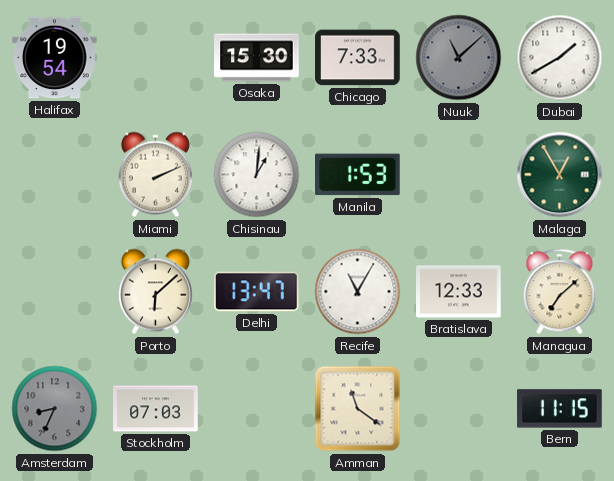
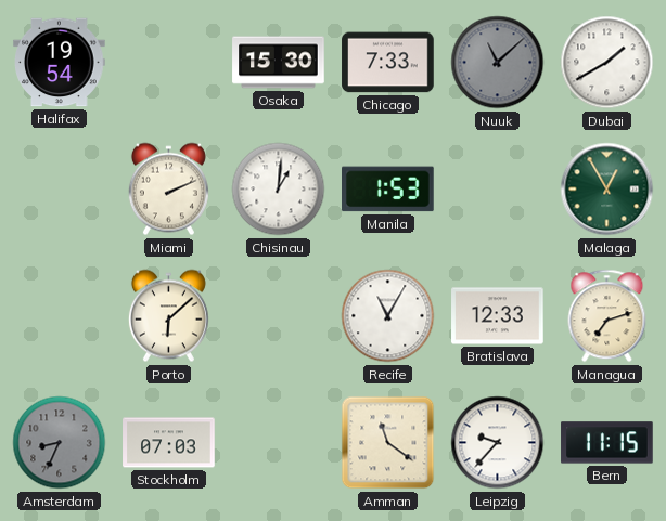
Delhi: 13:47 -> none (256, 292)
Managua: 7:08 -> 7:12 (607, 316)
Leipzig: none -> 9:37 (498, 443)
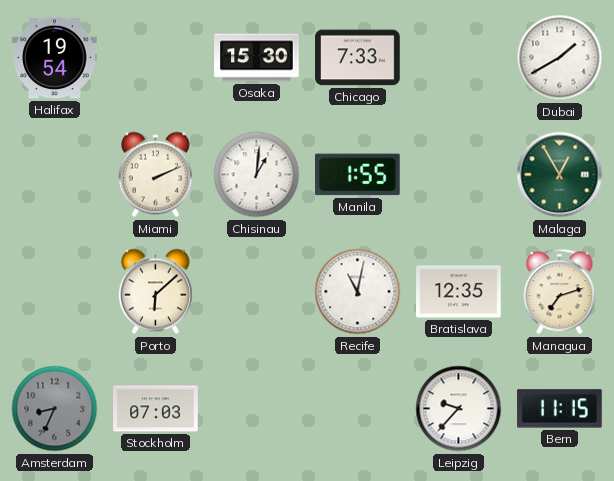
Nuuk: 11:08 -> none (498, 63)
Manila: 1:53 -> 1:55 (358, 175)
Recife: 11:05 -> 11:02 (358, 292)
Bratislava: 12:33 -> 12:35 (459, 292)
Amman: 11:21 -> none (388, 443)
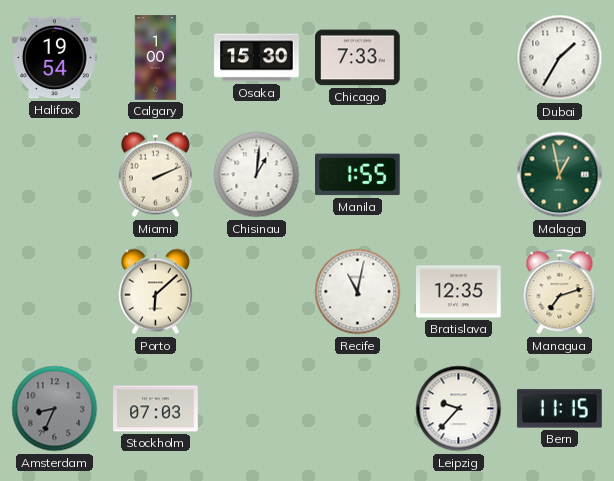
Calgary: none -> 1:00 (156, 58)
Dubai: 1:40 -> 1:35 (560, 58)
Malaga: 12:55 -> 12:58 (560, 175)
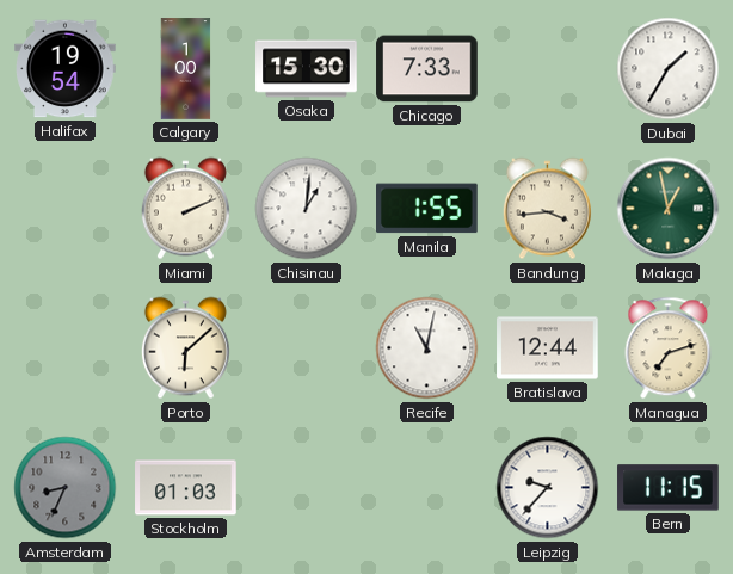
Bandung: none -> 3:44 (547, 209)
Bratislava: 12:35 -> 12:44 (548, 348)
Stockholm: 07:03 -> 01:03 (186, 488)
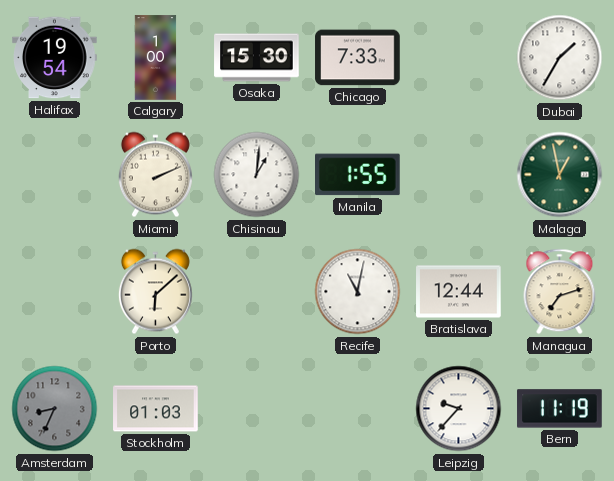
Bandung: 3:44 -> none (547, 209)
Bern: 11:15 -> 11:19 (560, 409)
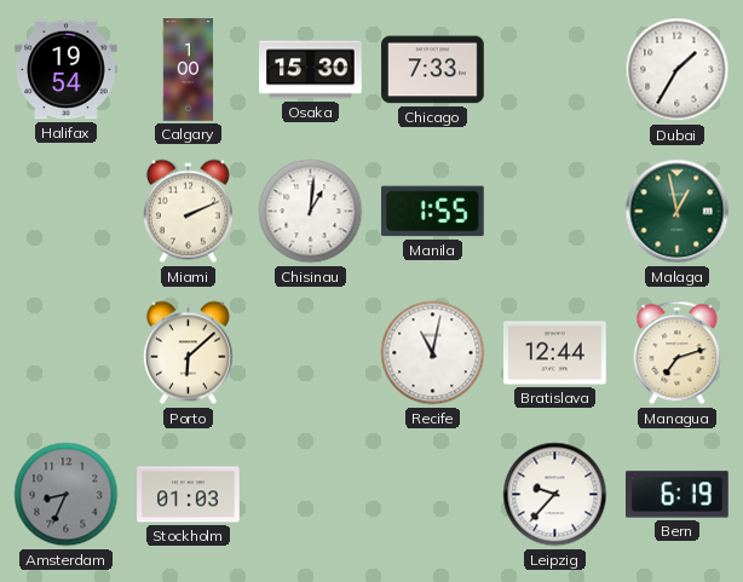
Bern: 11:19 -> 6:19 (678, 495)
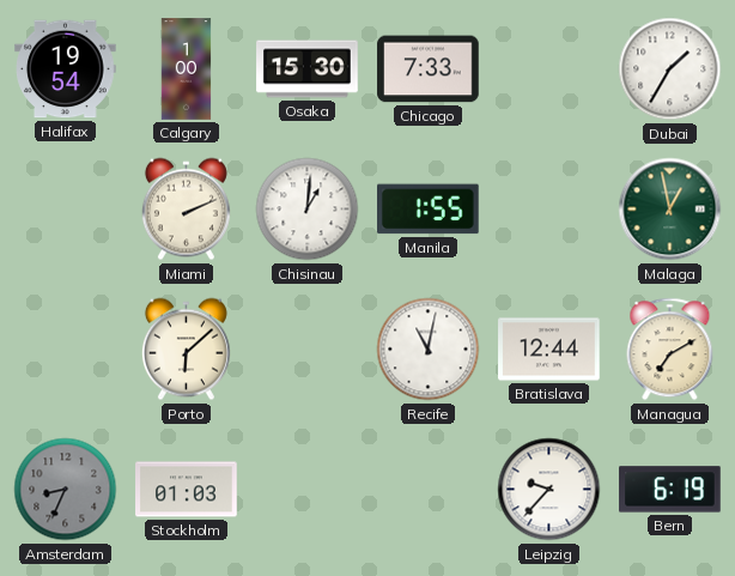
Managua: 7:12 -> 7:10 (670, 350)
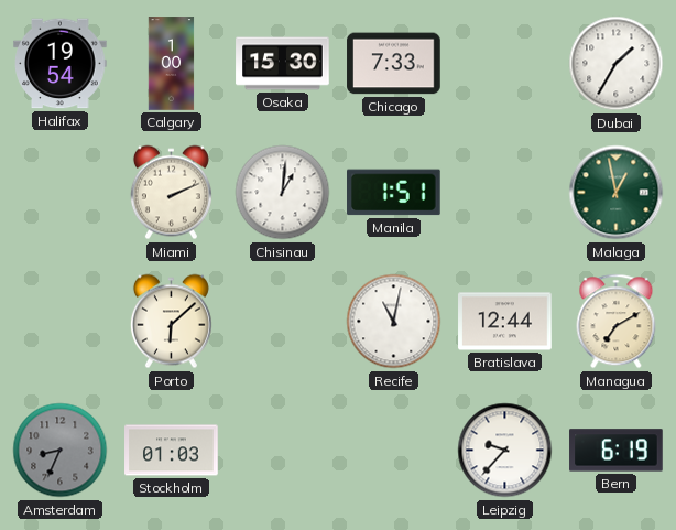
Manila: 1:55 -> 1:51 (394, 193)
